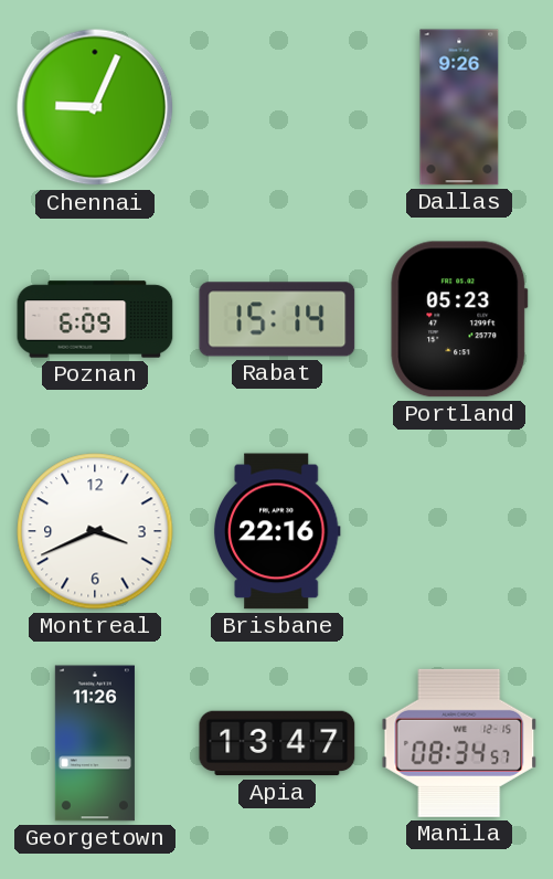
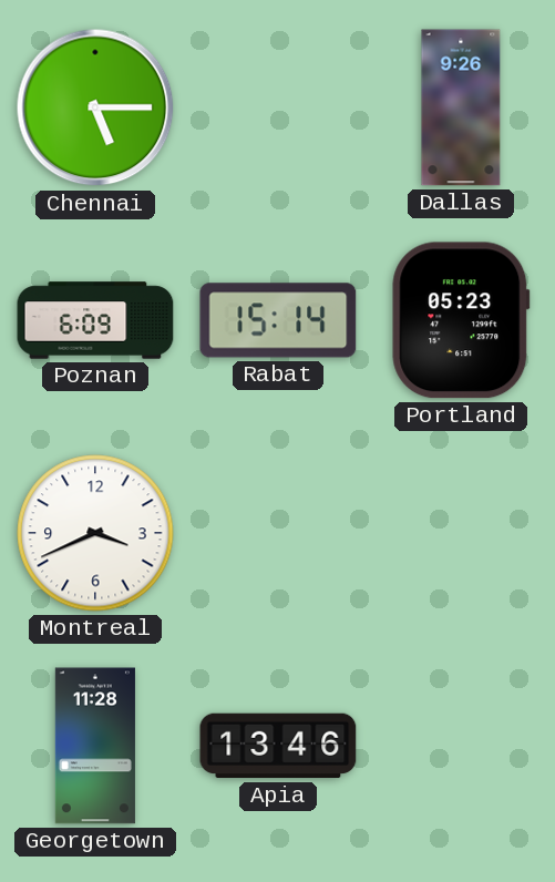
Chennai: 9:04 -> 5:15 (95, 107)
Brisbane: 22:16 -> none (277, 531)
Georgetown: 11:26 -> 11:28 (95, 746)
Apia: 13:47 -> 13:46 (278, 746)
Manila: 08:34 -> none (459, 743)
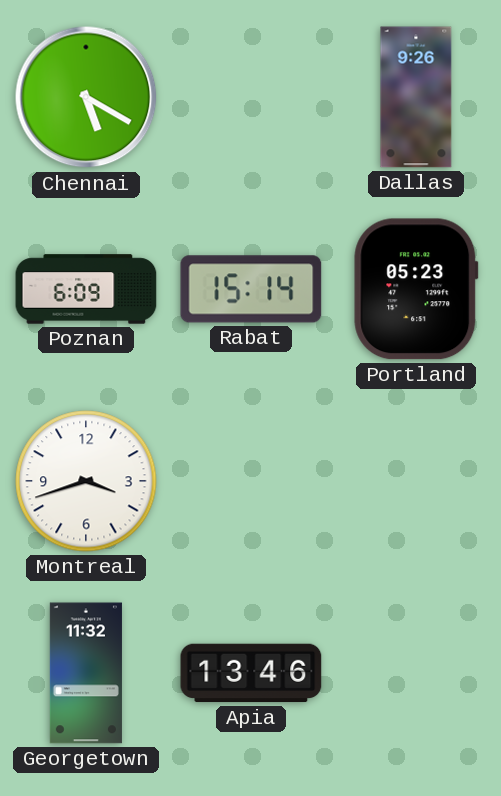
Chennai: 5:15 -> 5:20 (86, 97)
Montreal: 3:41 -> 3:42 (86, 481)
Georgetown: 11:28 -> 11:32 (86, 673)
